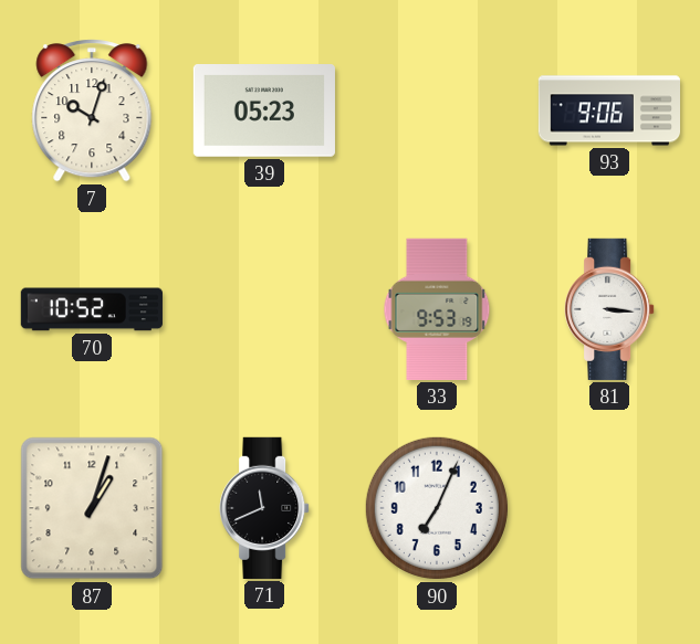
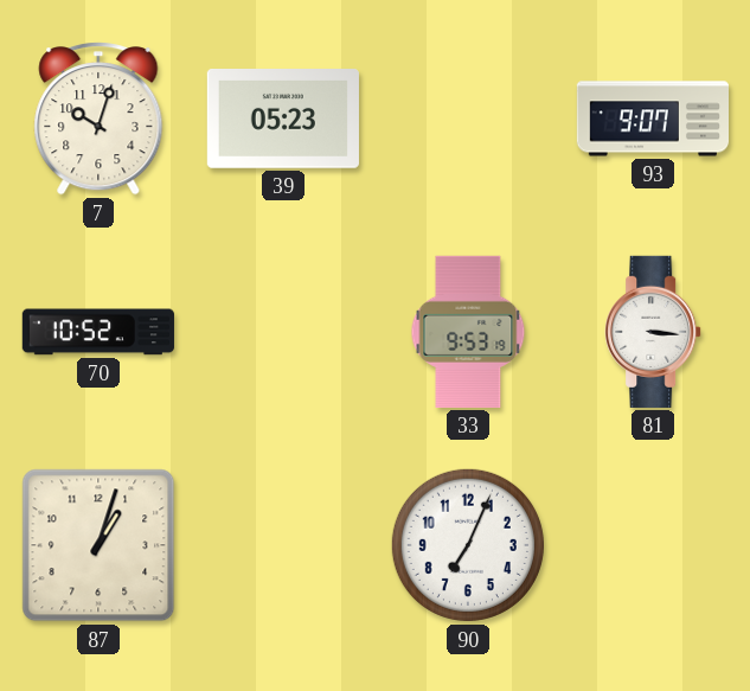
93: 9:06 -> 9:07 (652, 119)
71: 11:41 -> none (264, 508)
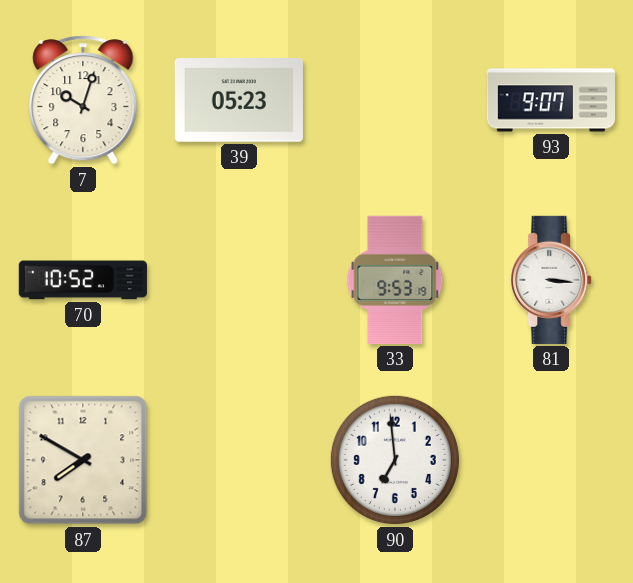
87: 1:03 -> 7:50 (83, 460)
90: 7:04 -> 6:59 (395, 460)
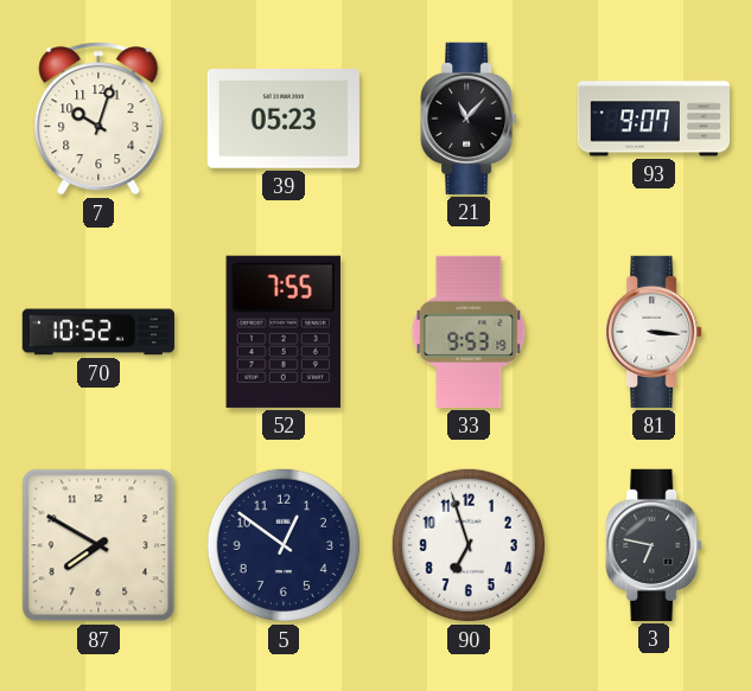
21: none -> 11:07 (469, 119)
52: none -> 7:55 (284, 332)
5: none -> 12:51 (284, 545)
90: 6:59 -> 6:57 (469, 545)
3: none -> 6:47 (654, 545)
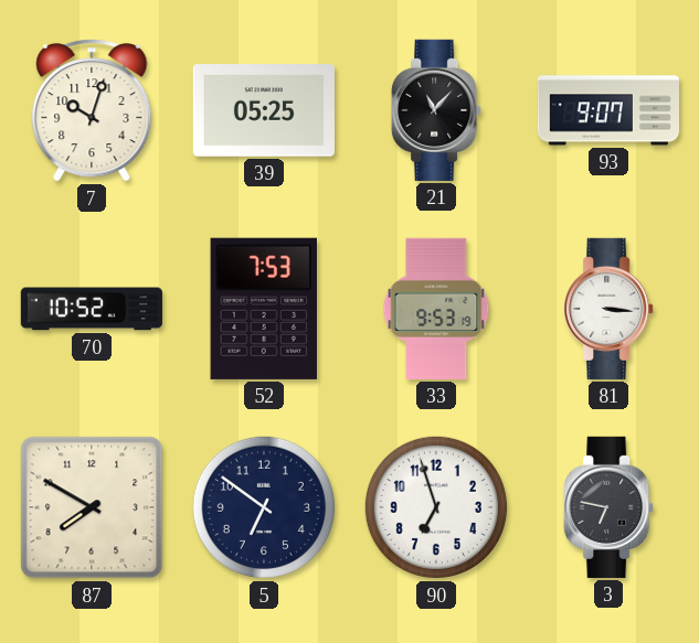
39: 05:23 -> 05:25 (264, 111)
52: 7:55 -> 7:53 (264, 309)
5: 12:51 -> 6:51 (264, 507)
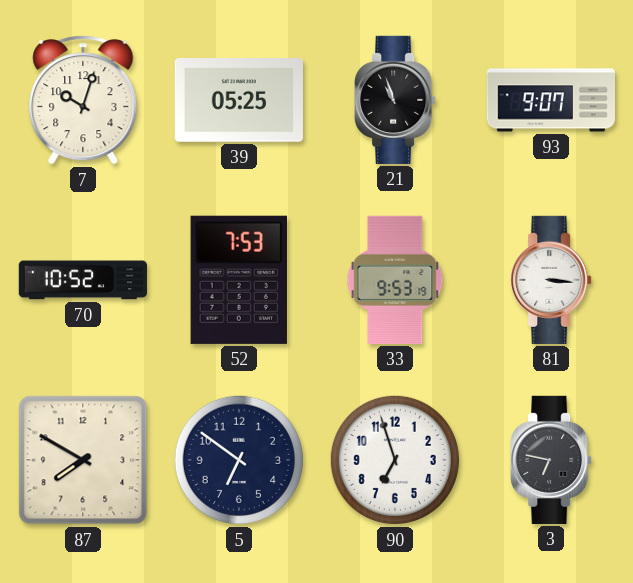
21: 11:07 -> 10:57 (395, 100)
